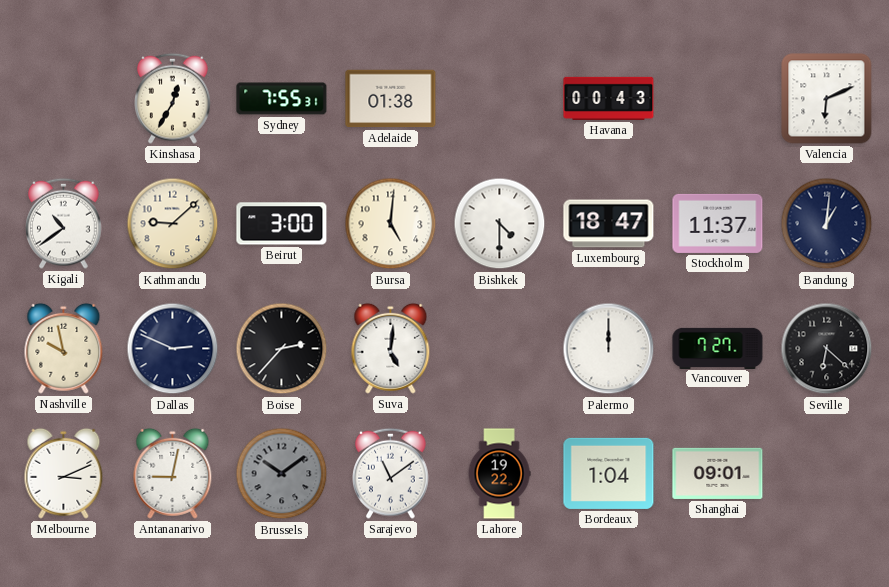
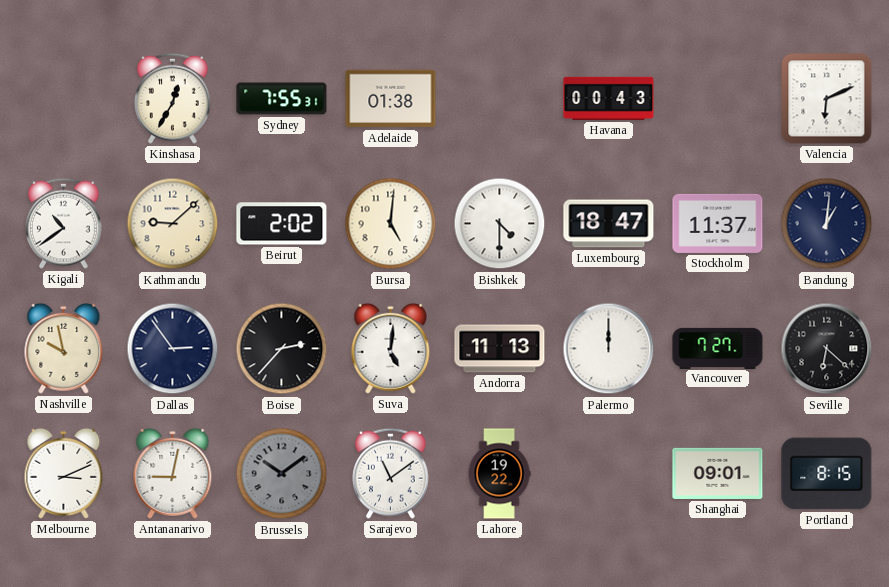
Beirut: 3:00 -> 2:02 (282, 224)
Dallas: 2:49 -> 2:54 (173, 349)
Andorra: none -> 11:13 (500, 349)
Bordeaux: 1:04 -> none (609, 473)
Portland: none -> 8:15 (827, 474)
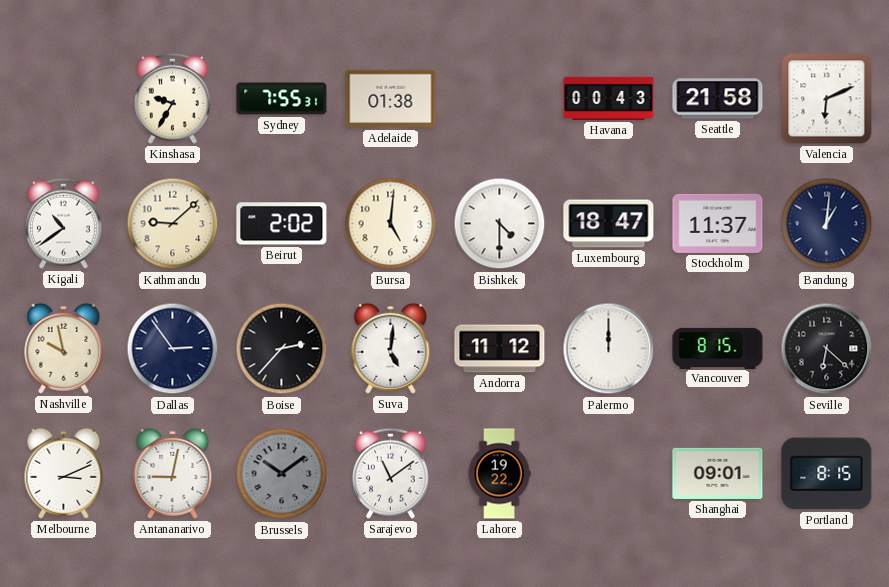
Kinshasa: 12:35 -> 9:35 (173, 98)
Seattle: none -> 21:58 (718, 99)
Andorra: 11:13 -> 11:12 (500, 349)
Vancouver: 7:27 -> 8:15 (718, 348)
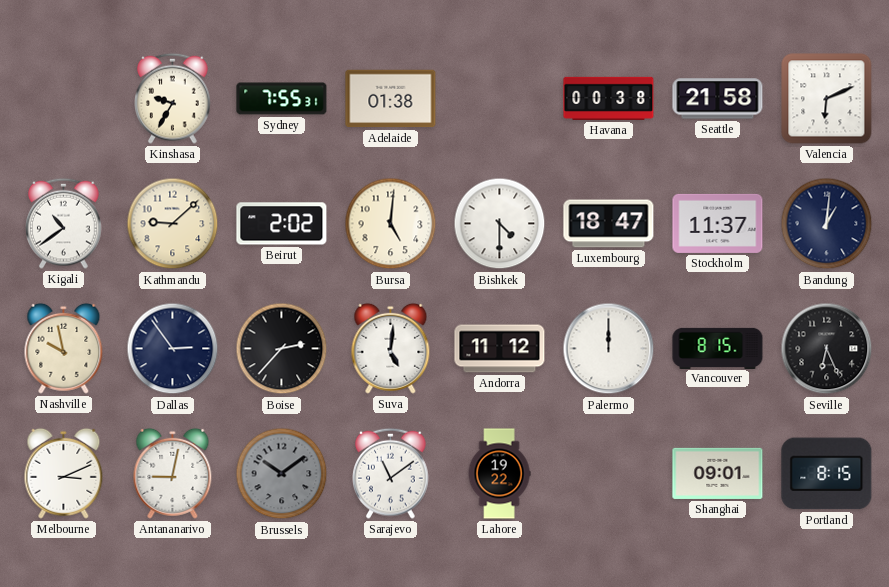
Havana: 00:43 -> 00:38 (609, 98)
Seville: 6:22 -> 6:26 (827, 349)
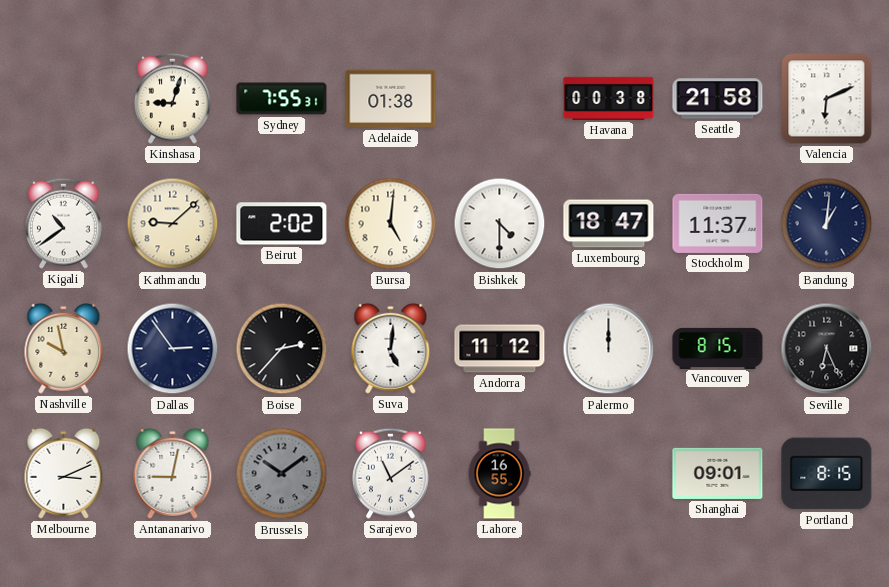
Kinshasa: 9:35 -> 9:03 (173, 98)
Lahore: 19:22 -> 16:55 (499, 474)
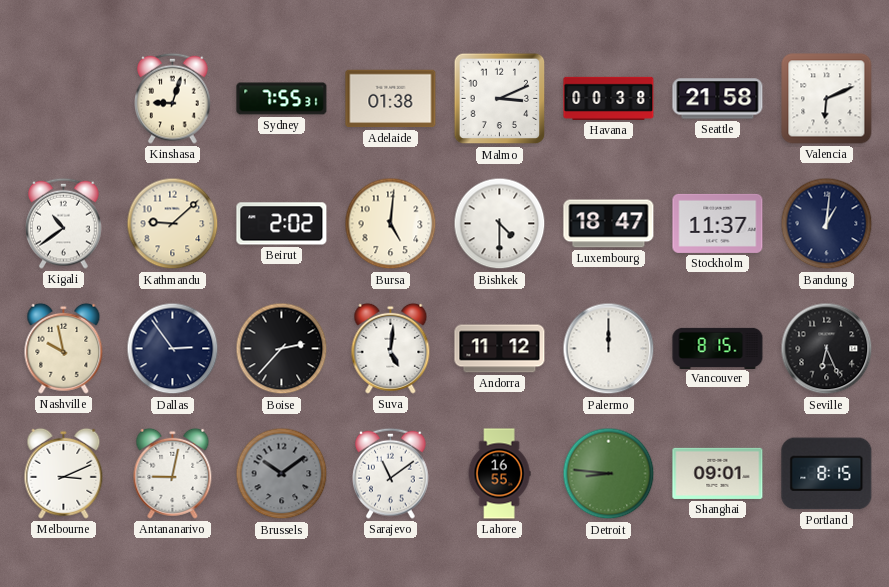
Malmo: none -> 3:11 (500, 99)
Detroit: none -> 8:46 (609, 474)
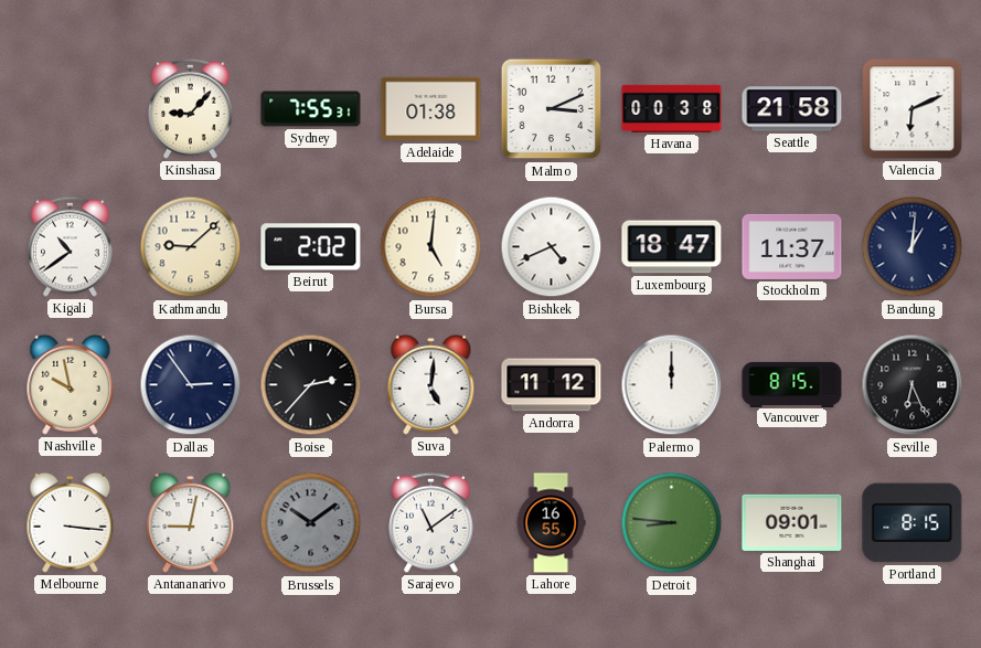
Kinshasa: 9:03 -> 9:07 (191, 108)
Bishkek: 4:30 -> 4:41 (552, 247)
Melbourne: 3:11 -> 3:16 (71, 522)
